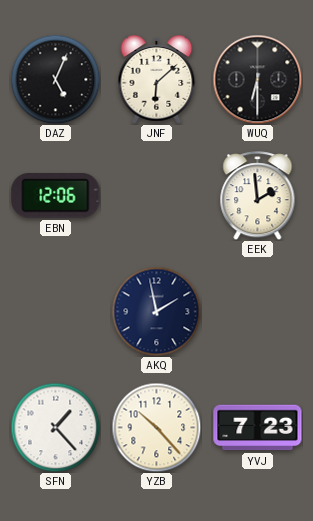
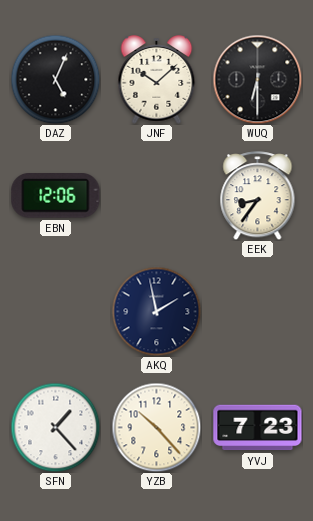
JNF: 6:08 -> 10:08 (157, 80)
EEK: 1:59 -> 8:36 (258, 196)
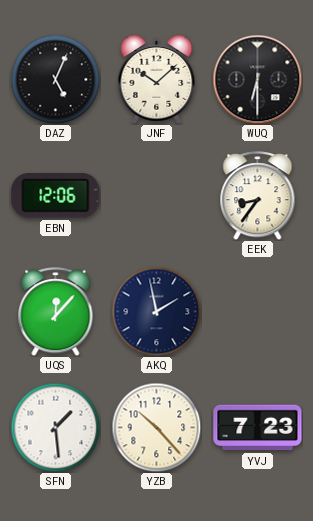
UQS: none -> 12:07 (56, 312)
SFN: 1:23 -> 1:29 (55, 427)
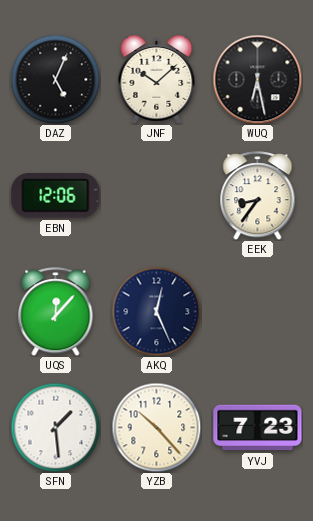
WUQ: 6:30 -> 6:28 (257, 79)
AKQ: 1:58 -> 12:26 (156, 311)
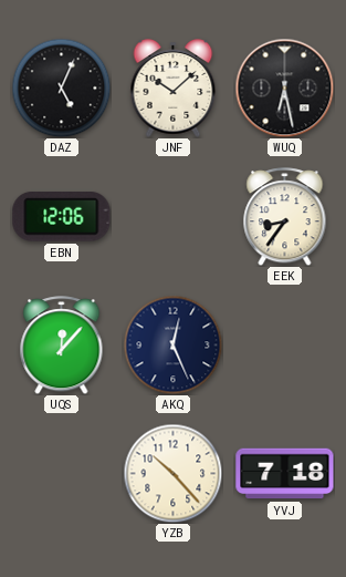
SFN: 1:29 -> none (55, 427)
YVJ: 7:23 -> 7:18 (285, 474)
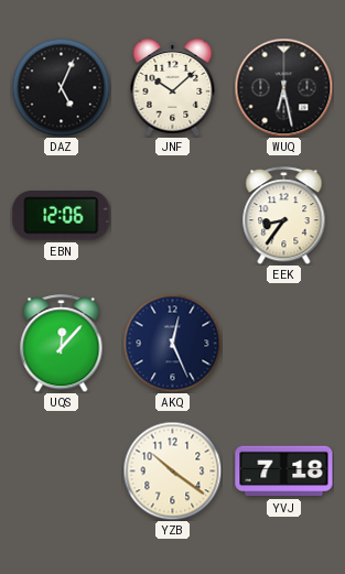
YZB: 10:23 -> 10:21 (172, 470)
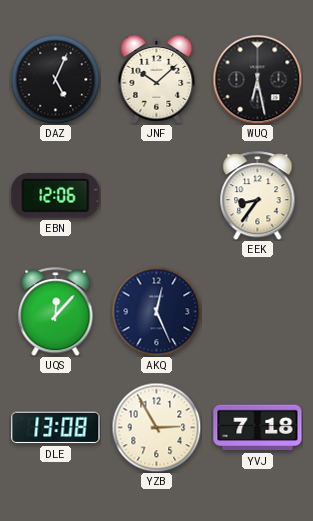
DLE: none -> 13:08 (56, 428)
YZB: 10:21 -> 2:55 (156, 427)
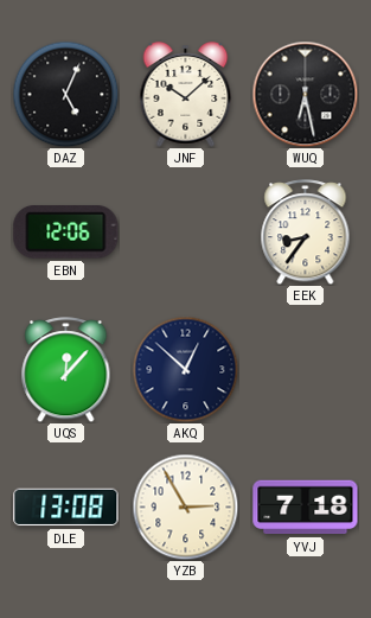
AKQ: 12:26 -> 12:52 (185, 369)
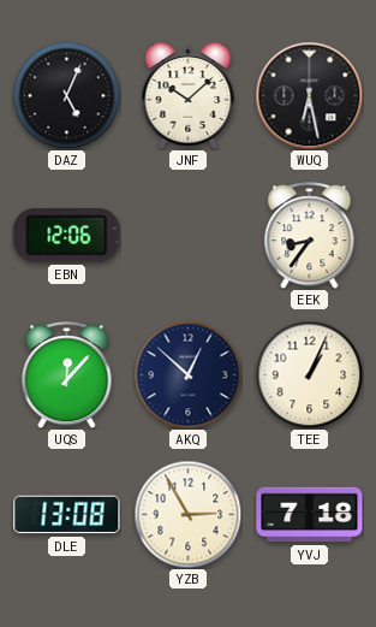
TEE: none -> 1:04 (309, 374)
